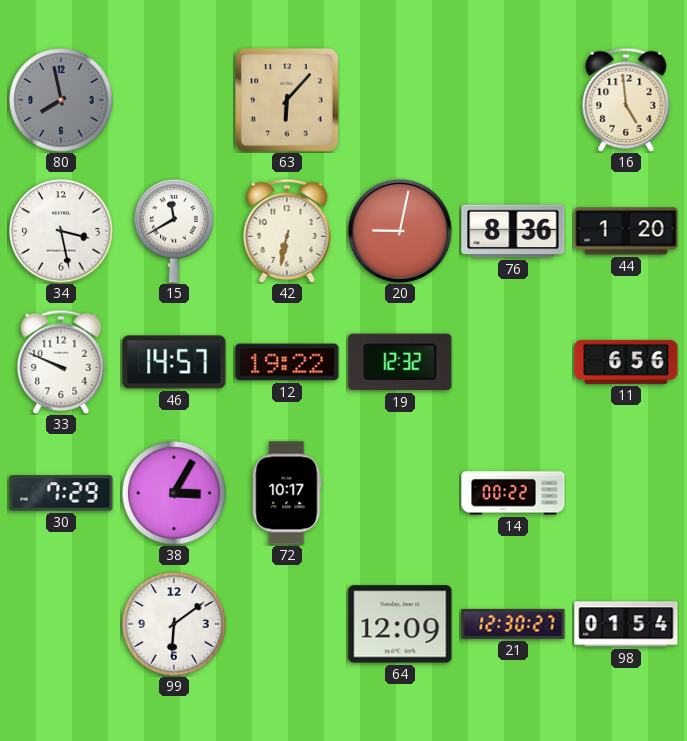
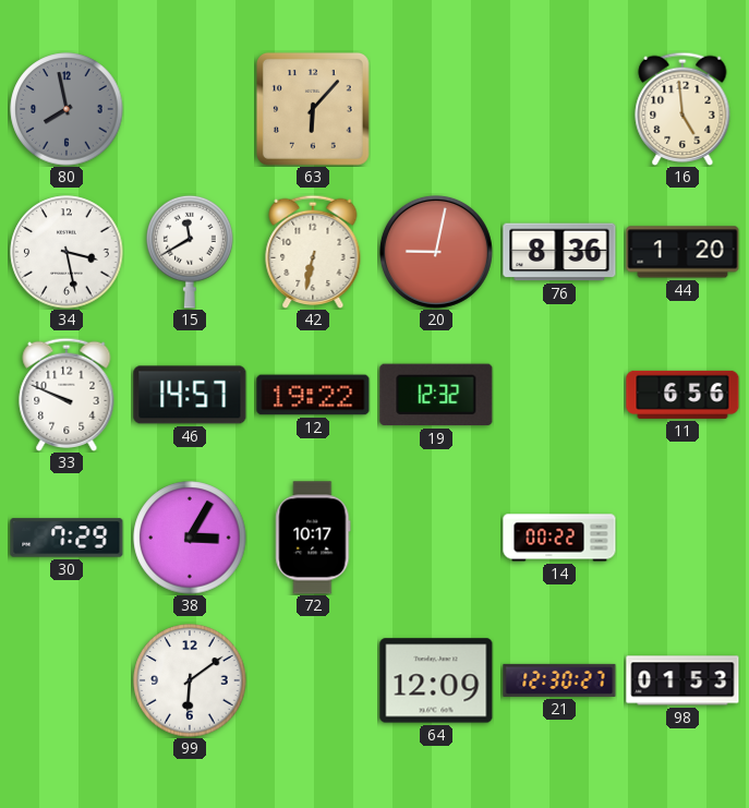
98: 01:54 -> 01:53 (682, 680)
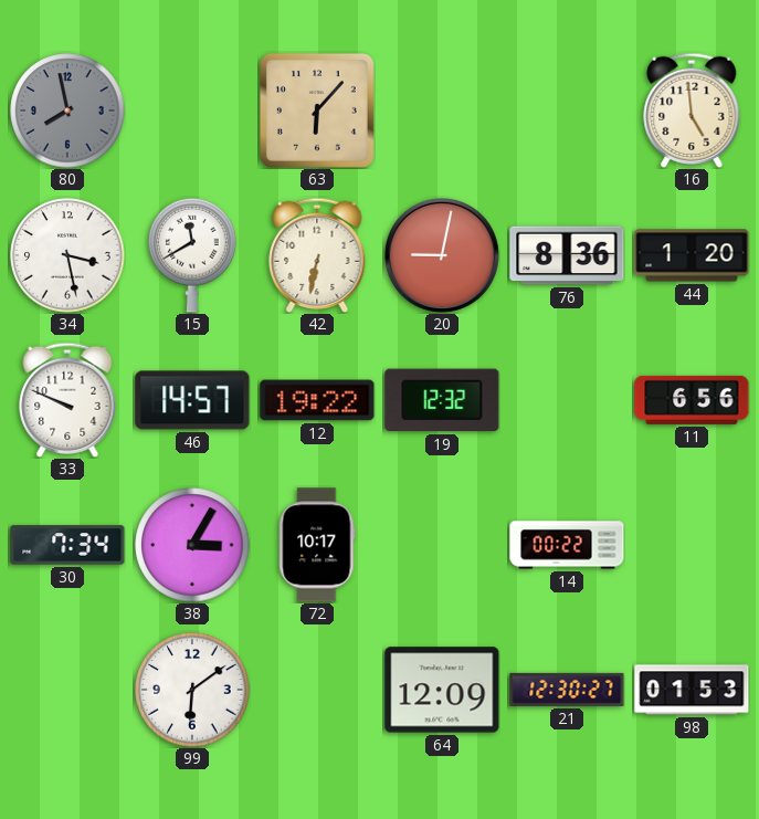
30: 7:29 -> 7:34 (67, 545)
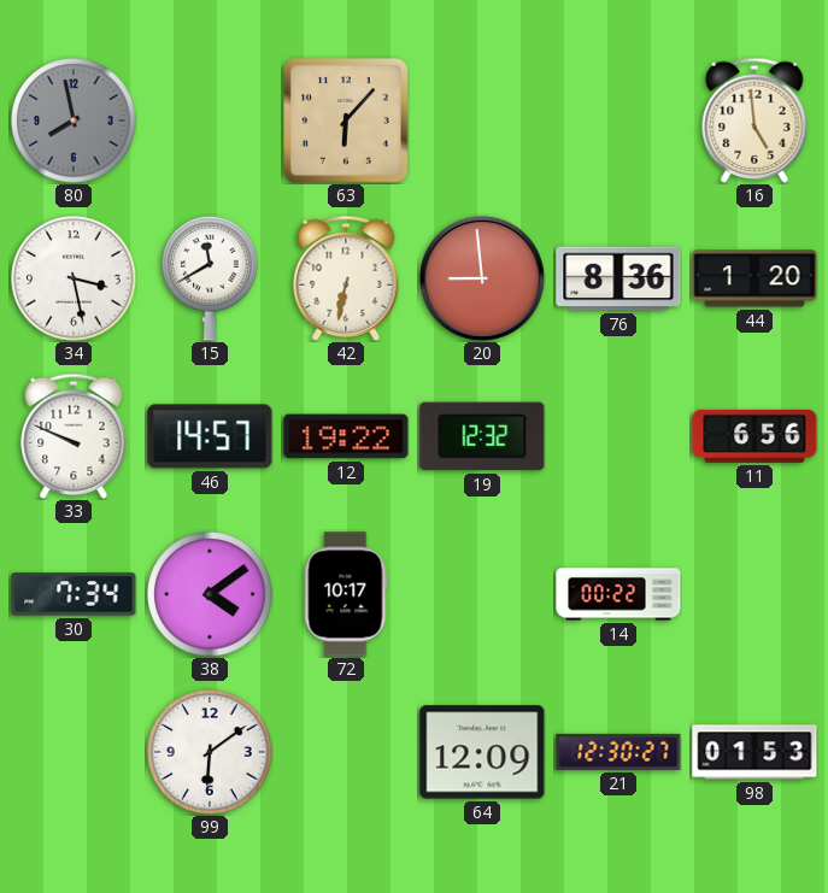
20: 9:02 -> 8:59 (482, 278)
38: 3:05 -> 4:09 (210, 594)
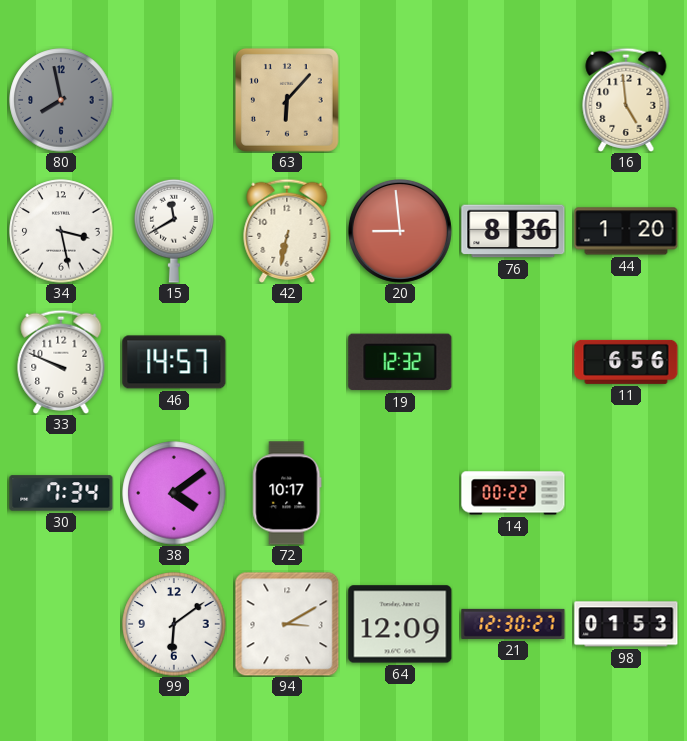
12: 19:22 -> none (346, 436)
94: none -> 3:10 (287, 624)
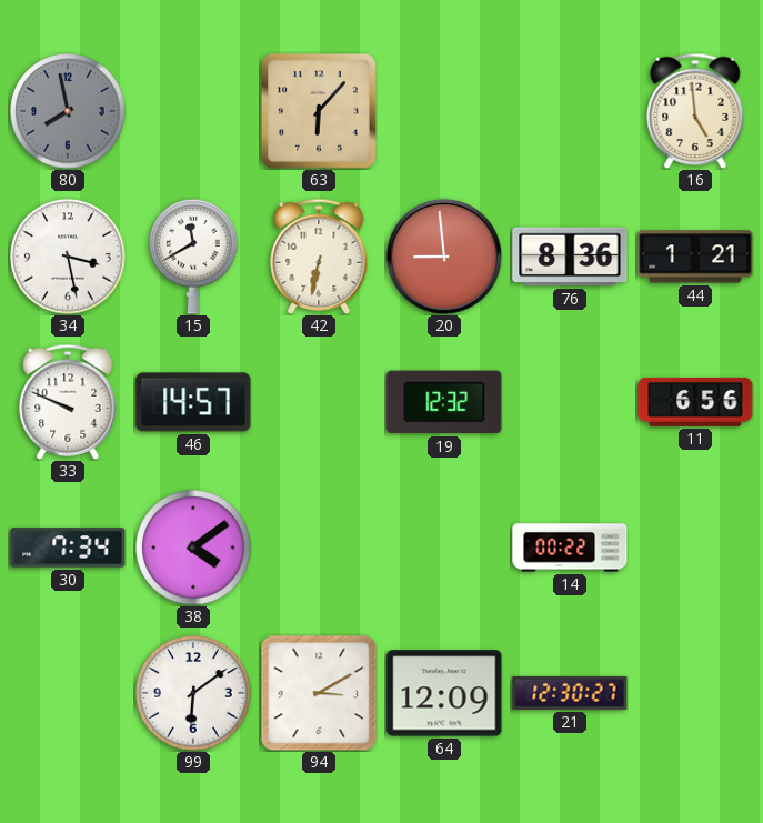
44: 1:20 -> 1:21 (695, 257)
72: 10:17 -> none (287, 493)
98: 01:53 -> none (626, 624)
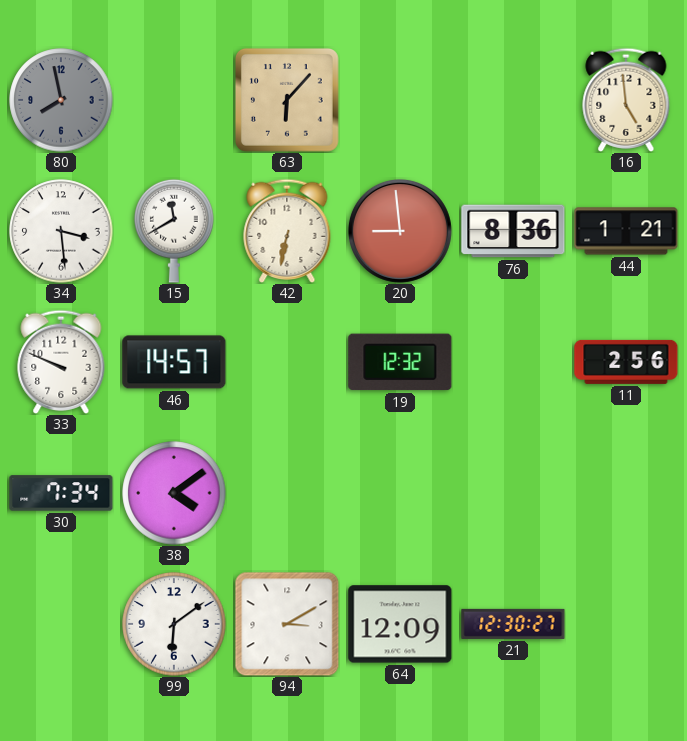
34: 3:28 -> 3:29 (61, 231)
11: 6:56 -> 2:56 (626, 362)
14: 00:22 -> none (570, 548)
